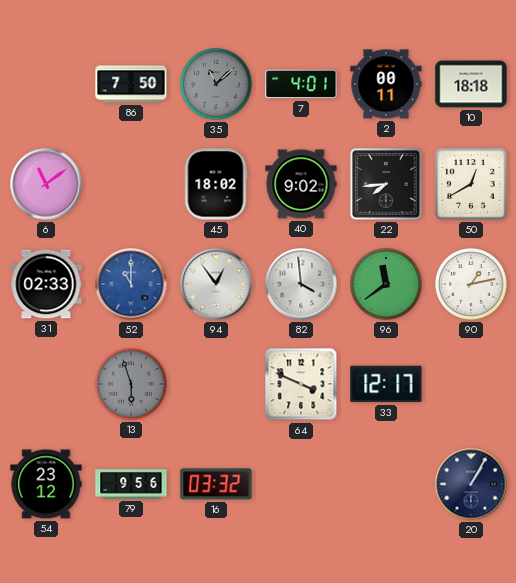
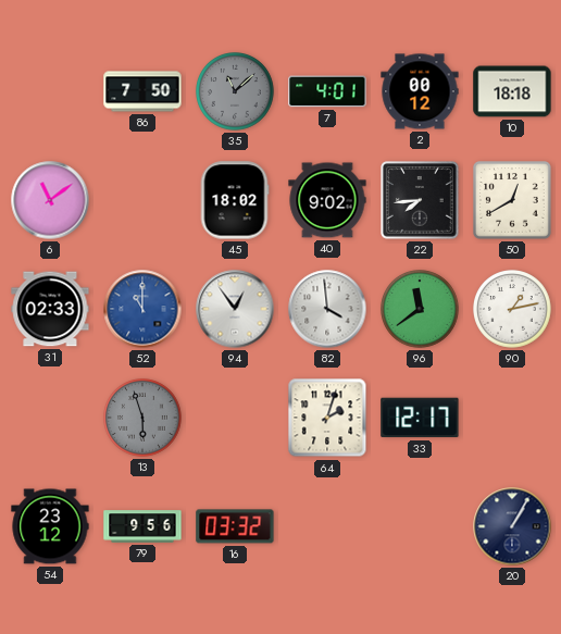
2: 00:11 -> 00:12 (420, 91)
64: 3:49 -> 2:03 (327, 418)
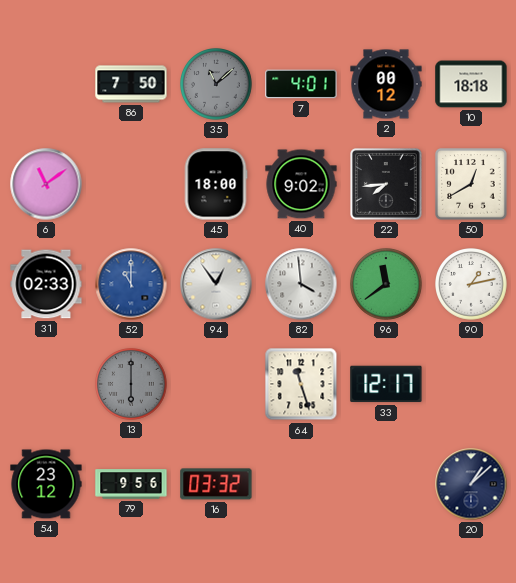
45: 18:02 -> 18:00 (216, 184)
13: 5:57 -> 6:00 (132, 385)
64: 2:03 -> 11:27 (301, 384)
20: 1:05 -> 1:08 (471, 484)
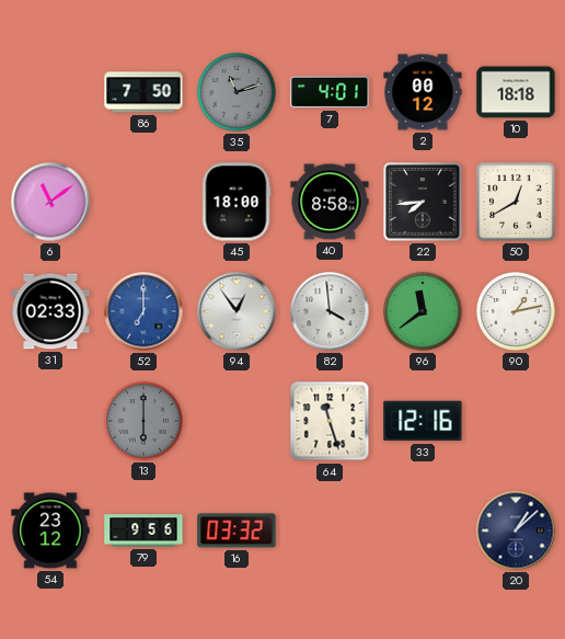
35: 11:08 -> 11:12 (238, 93)
40: 9:02 -> 8:58 (330, 202)
52: 11:00 -> 7:00 (143, 311)
33: 12:17 -> 12:16 (423, 421)
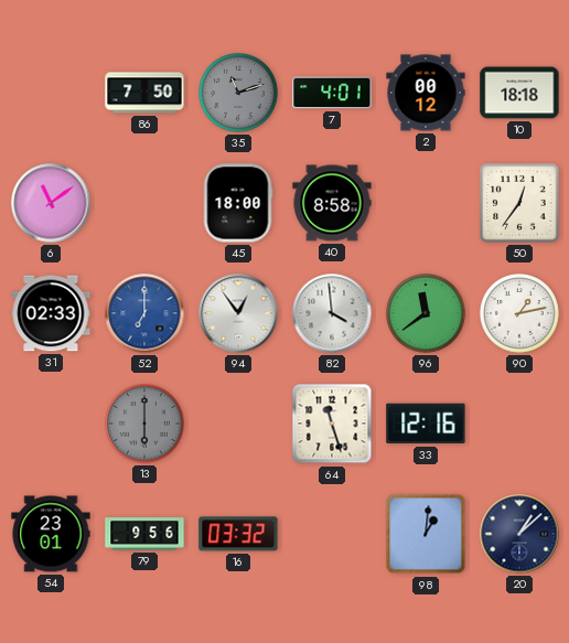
22: 7:44 -> none (424, 203)
50: 12:40 -> 12:36 (519, 203)
54: 23:12 -> 23:01 (51, 534)
98: none -> 1:01 (426, 534)
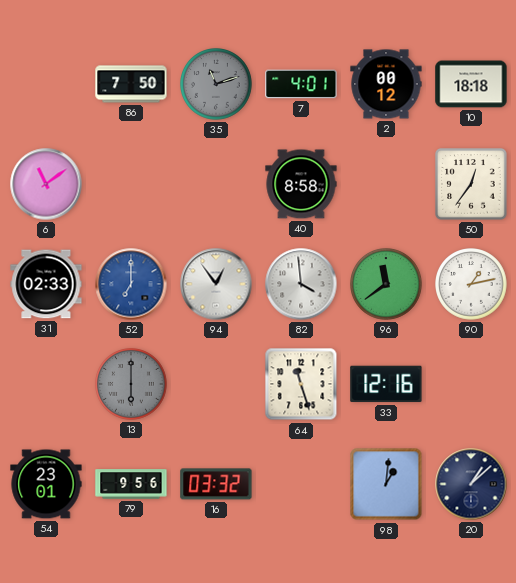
45: 18:00 -> none (238, 203)
